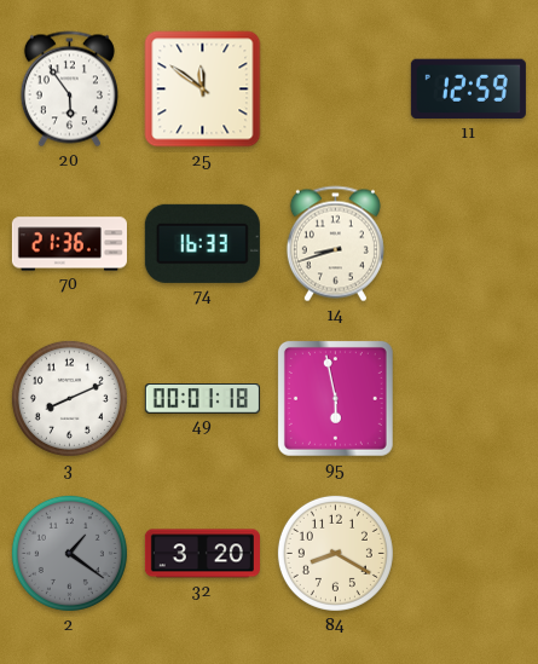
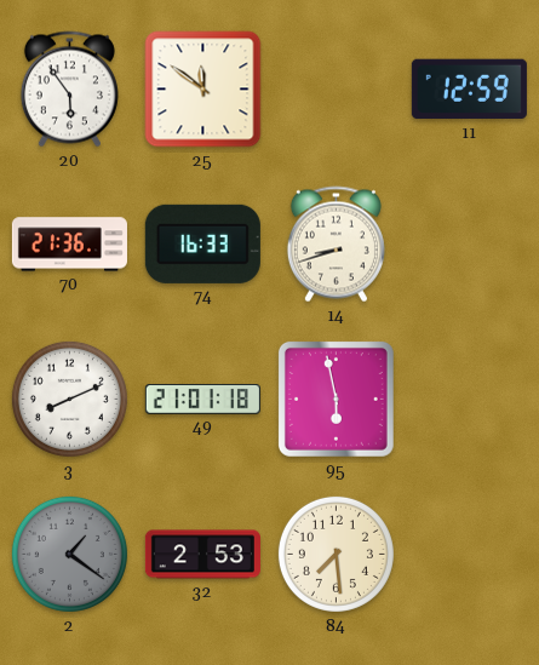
49: 00:01 -> 21:01 (202, 400)
32: 3:20 -> 2:53 (202, 555)
84: 8:20 -> 7:29 (336, 554)
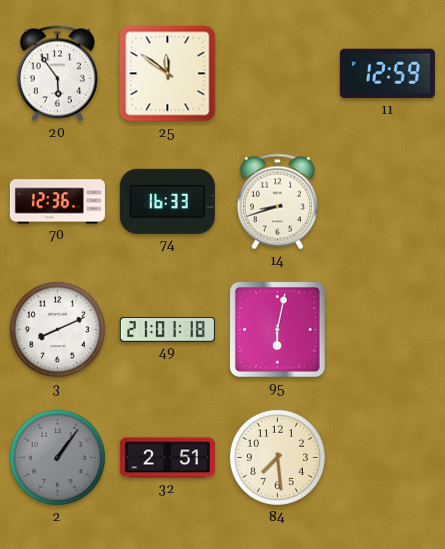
70: 21:36 -> 12:36 (57, 202)
95: 5:58 -> 6:02 (277, 329)
2: 1:21 -> 1:06 (57, 457)
32: 2:53 -> 2:51 (167, 458)
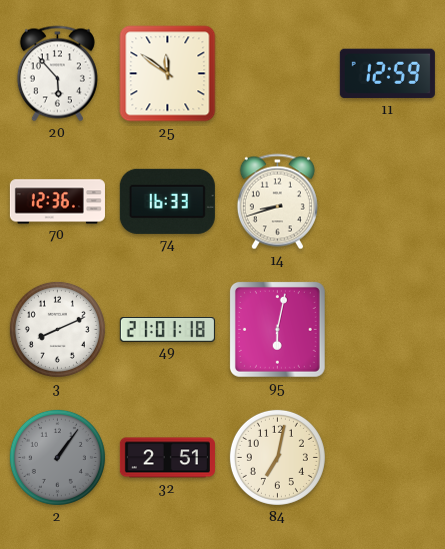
20: 5:54 -> 5:53 (57, 74)
84: 7:29 -> 7:02 (277, 457)
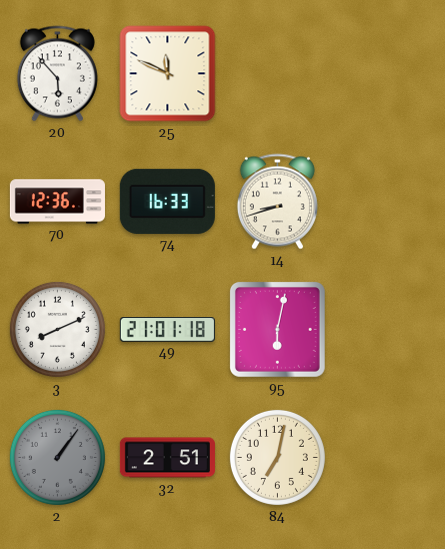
25: 11:51 -> 11:49 (168, 74)
11: 12:59 -> none (387, 74)
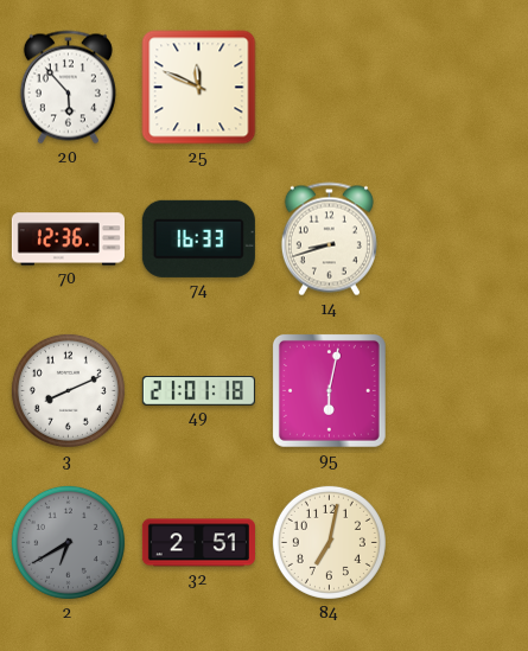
2: 1:06 -> 6:40 (68, 542)
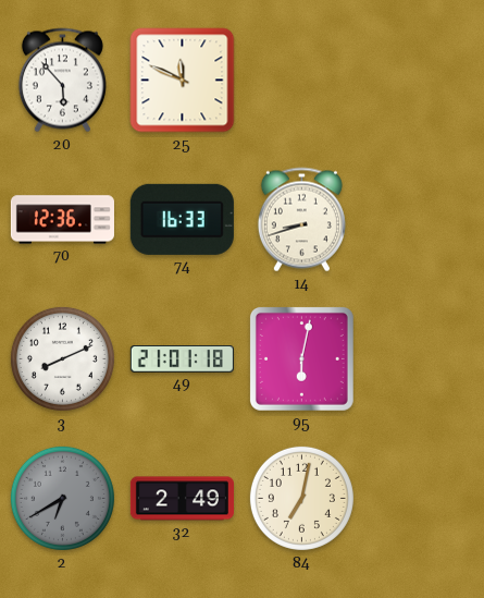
32: 2:51 -> 2:49 (182, 499)
